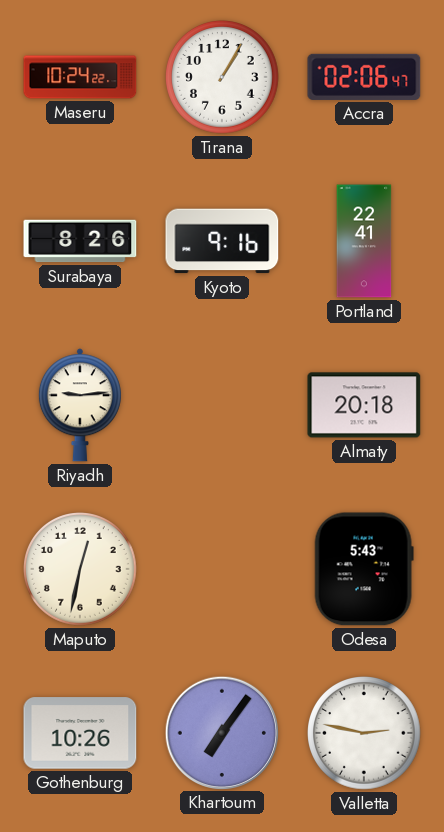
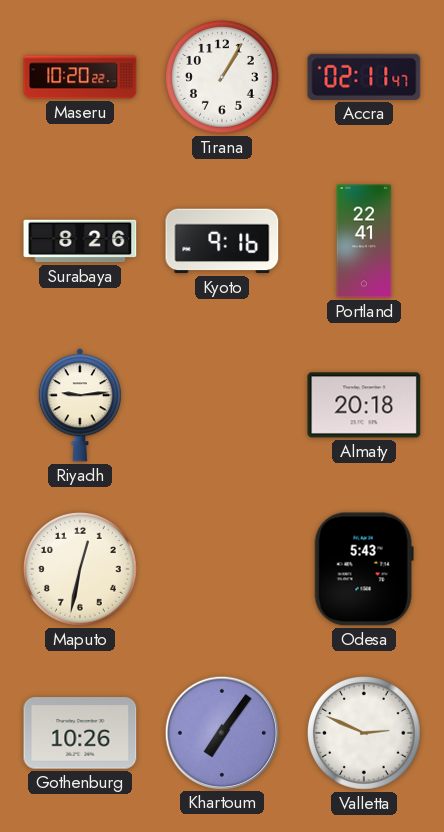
Maseru: 10:24 -> 10:20 (80, 77)
Accra: 02:06 -> 02:11 (364, 77)
Valletta: 2:47 -> 2:49 (365, 734)
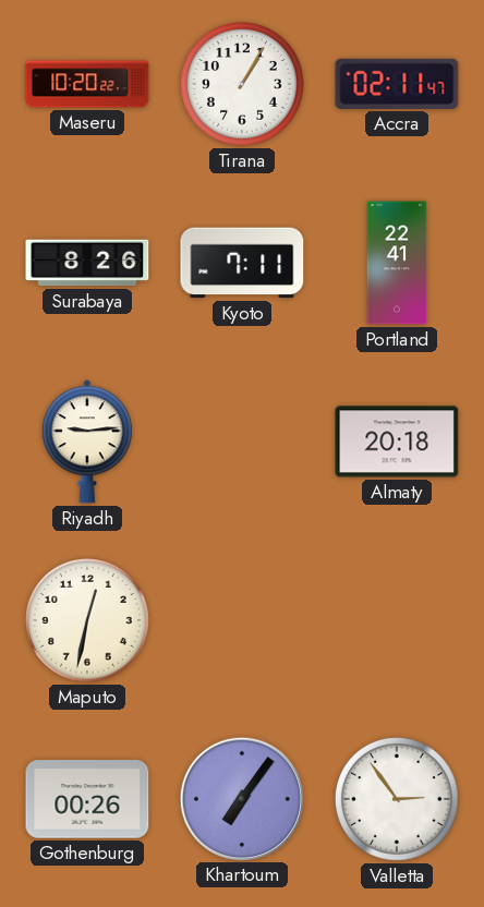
Kyoto: 9:16 -> 7:11 (242, 263)
Odesa: 5:43 -> none (364, 569)
Gothenburg: 10:26 -> 00:26 (87, 799)
Valletta: 2:49 -> 2:54 (398, 800)
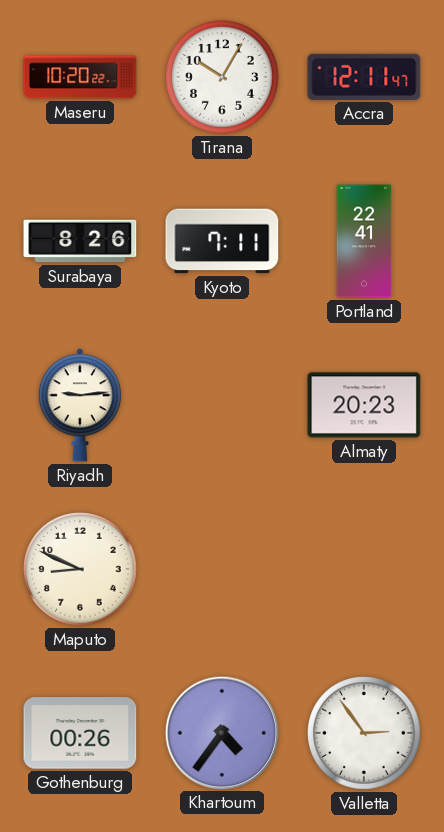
Tirana: 1:05 -> 10:05 (223, 78)
Accra: 02:11 -> 12:11 (364, 77)
Almaty: 20:18 -> 20:23 (364, 405)
Maputo: 12:32 -> 8:49 (81, 570)
Khartoum: 7:06 -> 4:36 (221, 732)
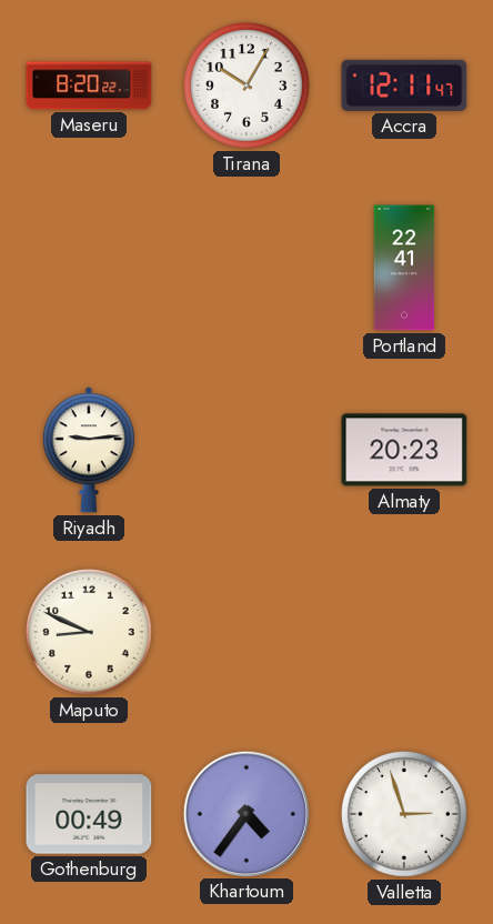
Maseru: 10:20 -> 8:20 (89, 86)
Surabaya: 8:26 -> none (80, 241)
Kyoto: 7:11 -> none (222, 241)
Gothenburg: 00:26 -> 00:49 (89, 814)
Valletta: 2:54 -> 2:57 (405, 815)
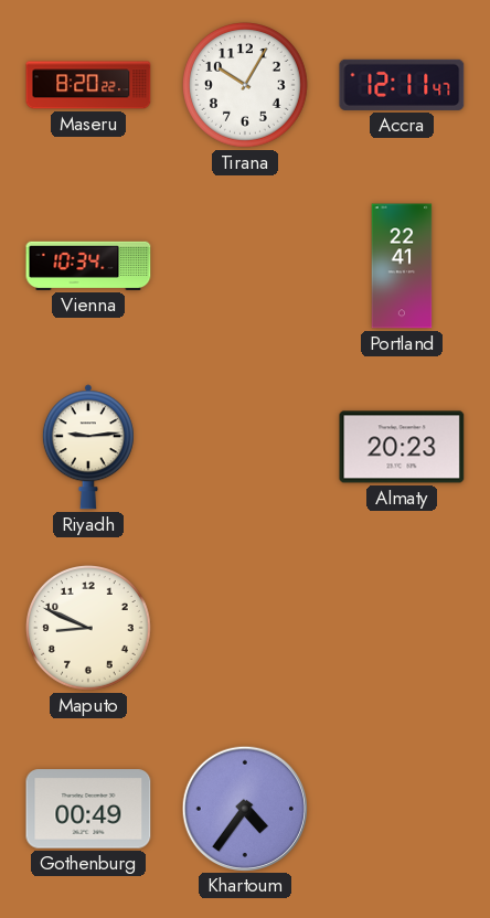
Vienna: none -> 10:34 (88, 266)
Valletta: 2:57 -> none (405, 815)
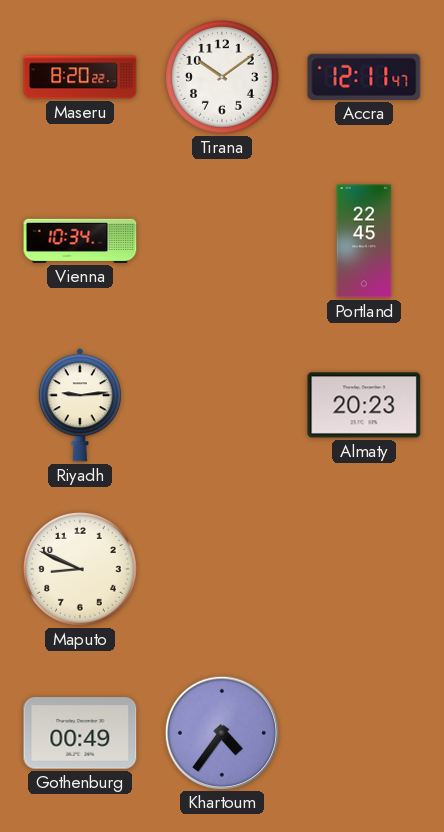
Tirana: 10:05 -> 10:09 (223, 78)
Portland: 22:41 -> 22:45 (364, 241)
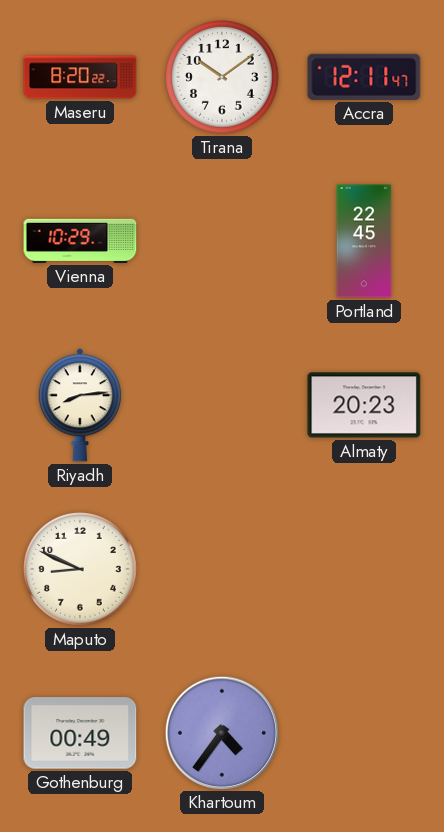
Vienna: 10:34 -> 10:29 (80, 241)
Riyadh: 9:14 -> 8:14 (80, 405)
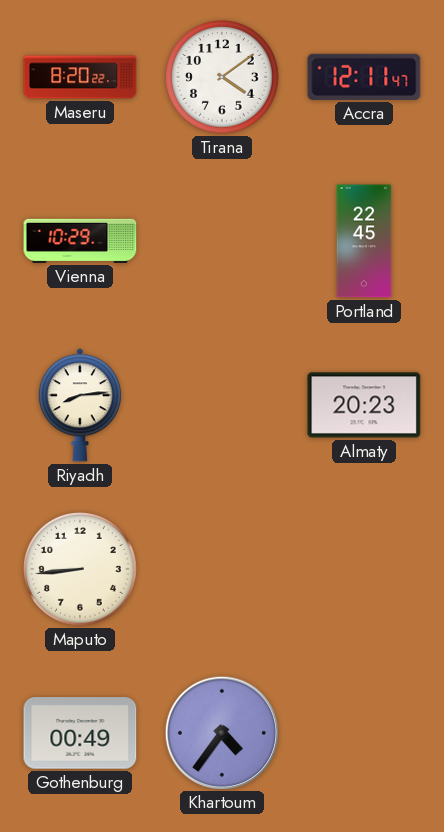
Tirana: 10:09 -> 4:09 (223, 78)
Maputo: 8:49 -> 8:44 (81, 570)
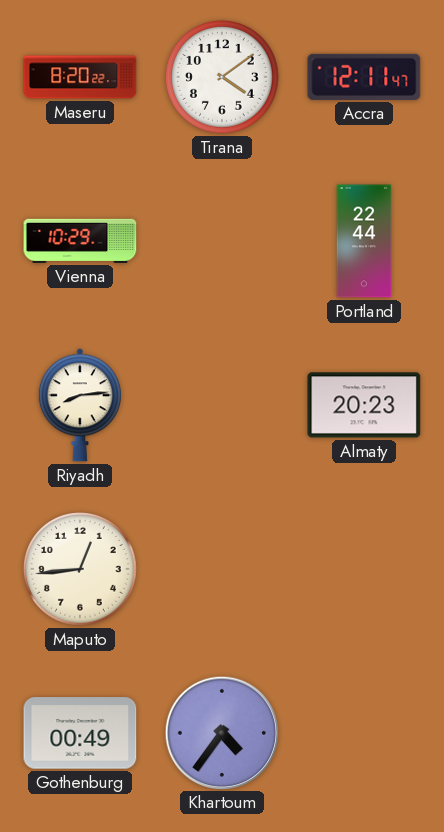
Portland: 22:45 -> 22:44 (364, 241)
Maputo: 8:44 -> 12:44 (81, 570)
